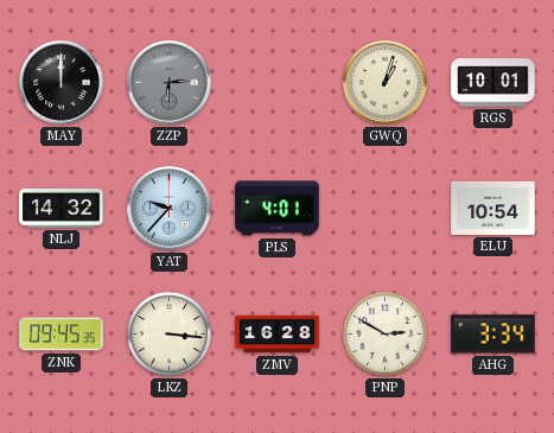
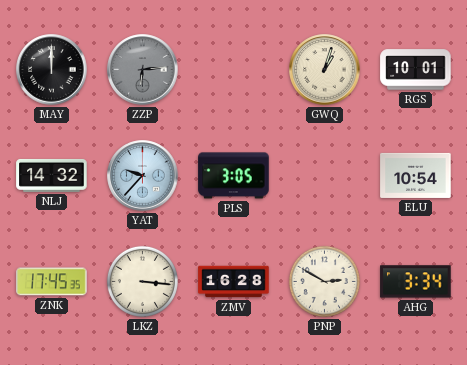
PLS: 4:01 -> 3:05 (234, 176)
ZNK: 09:45 -> 17:45 (52, 282)
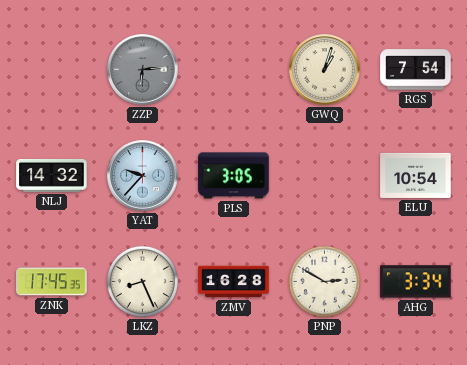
MAY: 12:00 -> none (52, 70)
RGS: 10:01 -> 7:54 (416, 70)
LKZ: 3:16 -> 8:26 (142, 281)
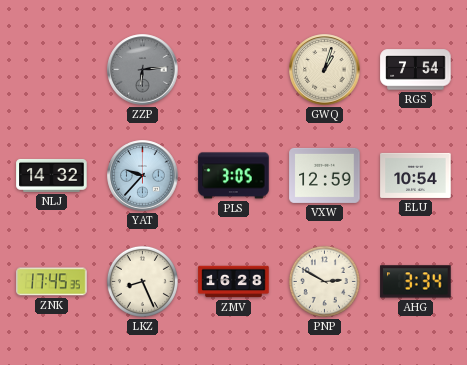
VXW: none -> 12:59 (325, 175)
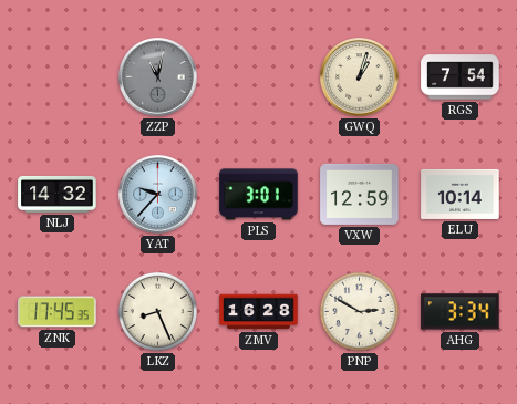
ZZP: 6:14 -> 11:02 (158, 77)
PLS: 3:05 -> 3:01 (259, 195)
ELU: 10:54 -> 10:14 (461, 194)
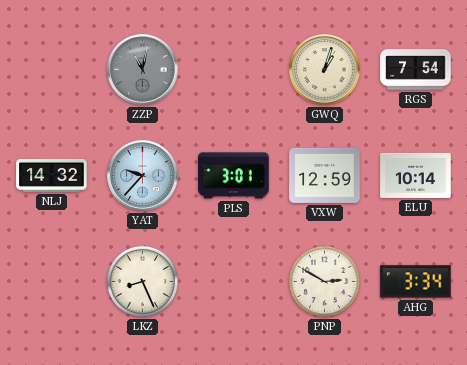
ZNK: 17:45 -> none (58, 312)
ZMV: 16:28 -> none (259, 312)
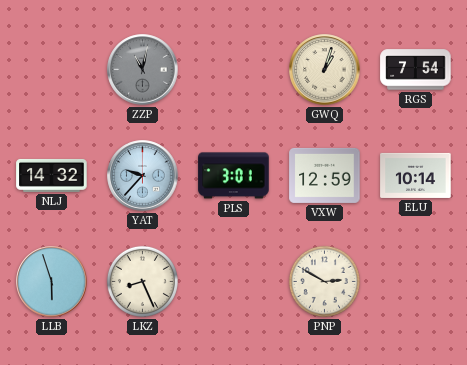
LLB: none -> 5:57 (52, 282)
AHG: 3:34 -> none (416, 282)
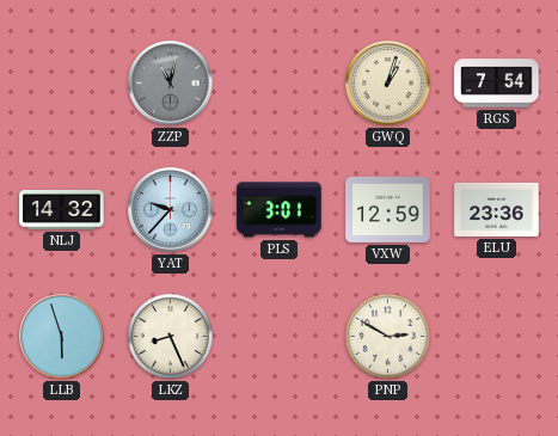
ELU: 10:14 -> 23:36 (497, 209)
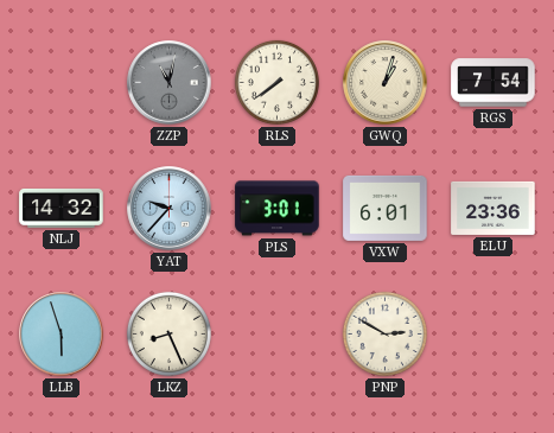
RLS: none -> 7:39 (276, 82)
VXW: 12:59 -> 6:01 (386, 208)
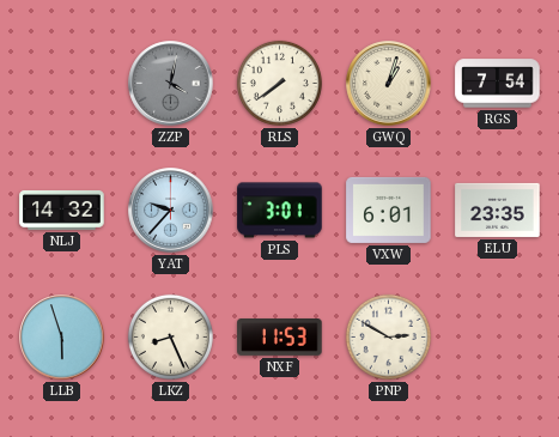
ZZP: 11:02 -> 4:02 (171, 84)
ELU: 23:36 -> 23:35 (498, 210)
NXF: none -> 11:53 (280, 338)
